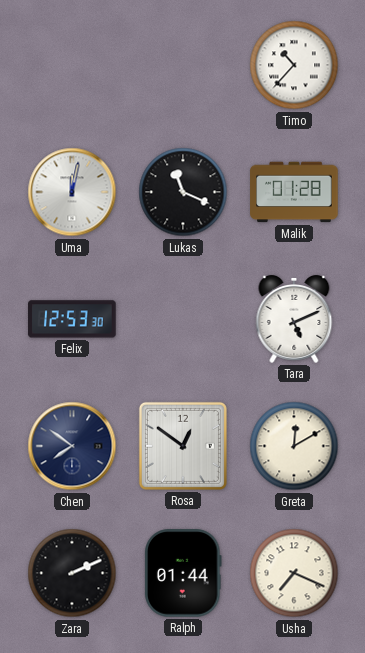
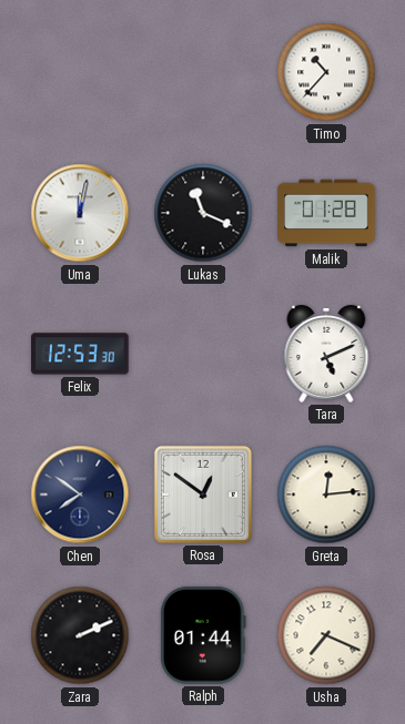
Greta: 12:10 -> 12:14 (326, 494)
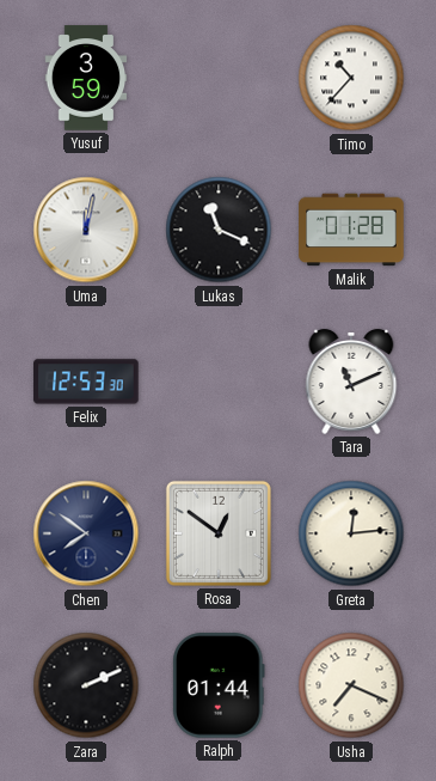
Yusuf: none -> 3:59 (86, 78)
Tara: 5:11 -> 11:11 (351, 382)
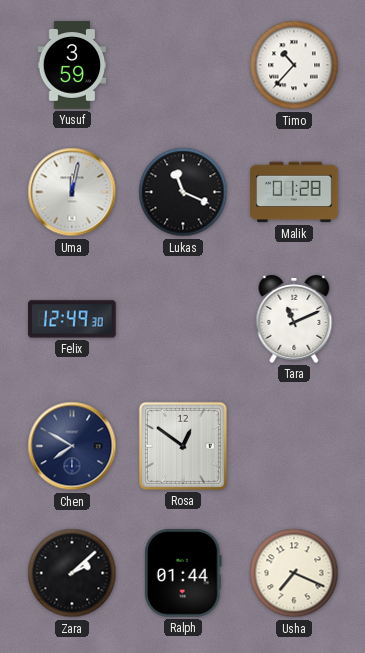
Felix: 12:53 -> 12:49 (72, 319)
Chen: 7:51 -> 7:50 (72, 446)
Greta: 12:14 -> none (351, 533)
Zara: 2:11 -> 2:08 (72, 573)
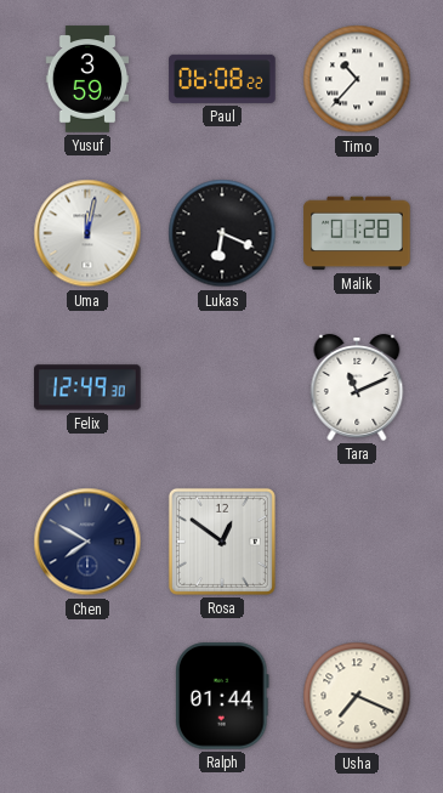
Paul: none -> 06:08 (222, 79)
Lukas: 11:19 -> 6:19 (222, 233)
Zara: 2:08 -> none (72, 573)
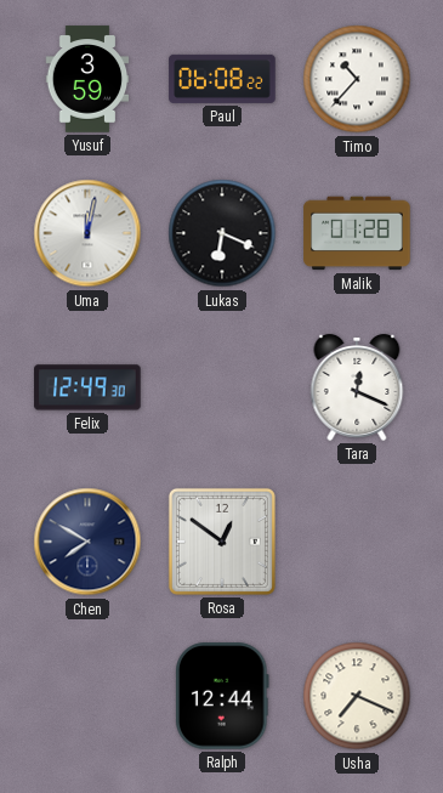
Tara: 11:11 -> 12:19 (357, 387)
Ralph: 01:44 -> 12:44 (223, 696)
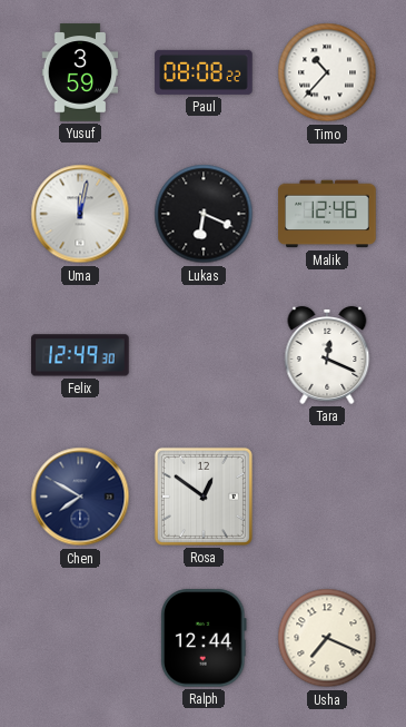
Paul: 06:08 -> 08:08 (204, 72)
Malik: 01:28 -> 12:46 (327, 214)
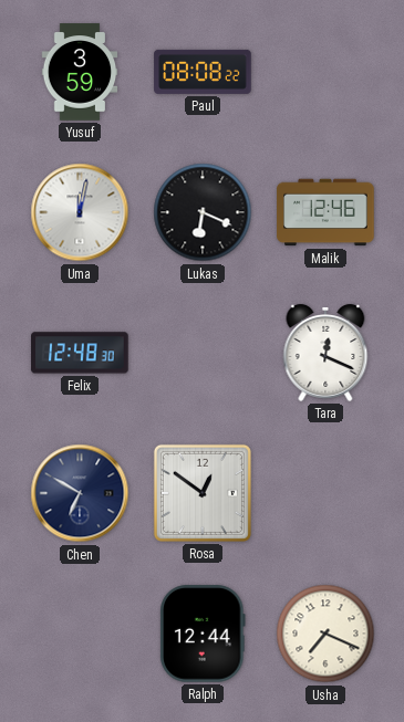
Timo: 10:37 -> none (327, 72)
Felix: 12:49 -> 12:48 (80, 353)
Chen: 7:50 -> 6:50 (80, 493)
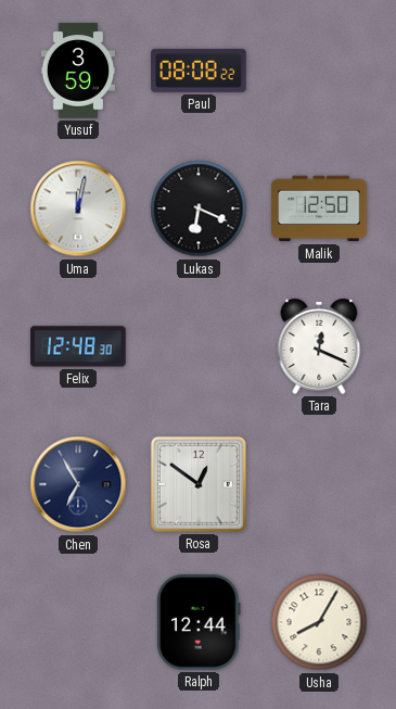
Malik: 12:46 -> 12:50 (319, 208)
Chen: 6:50 -> 6:55 (78, 484)
Usha: 7:19 -> 8:05 (319, 622)
